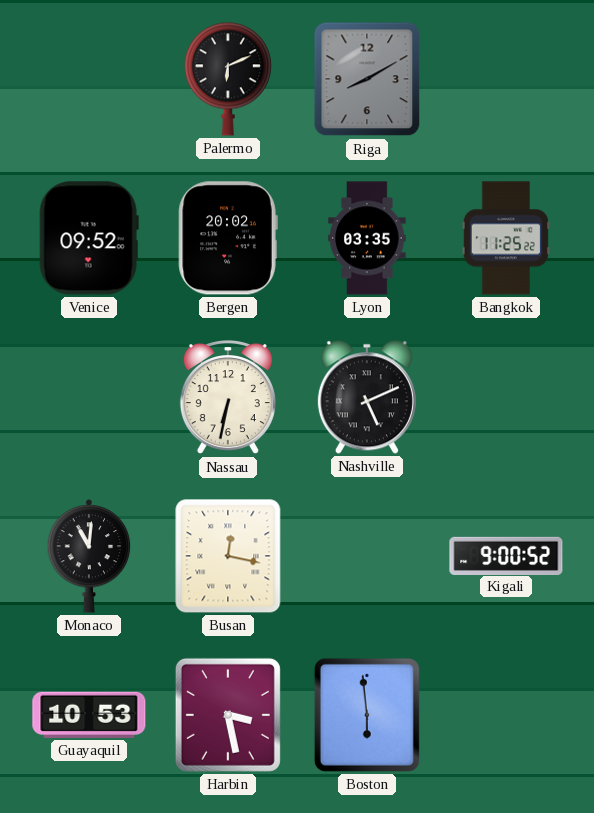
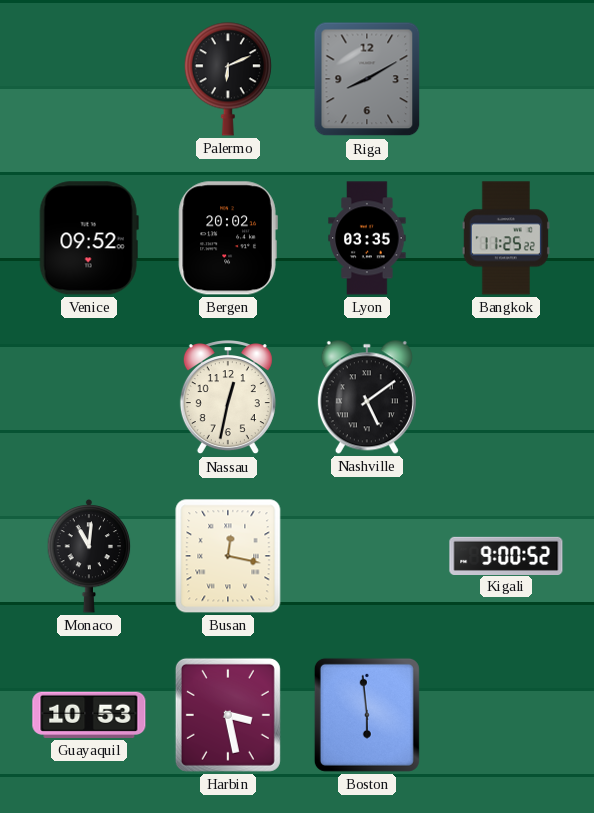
Nassau: 6:32 -> 12:32 (228, 398)
Nashville: 5:11 -> 5:09 (367, 397)
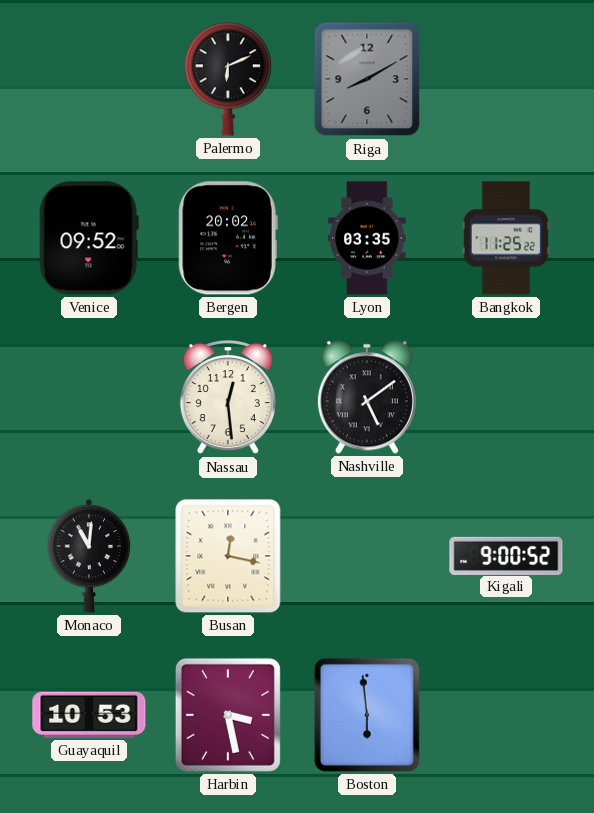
Nassau: 12:32 -> 12:29 (228, 398)
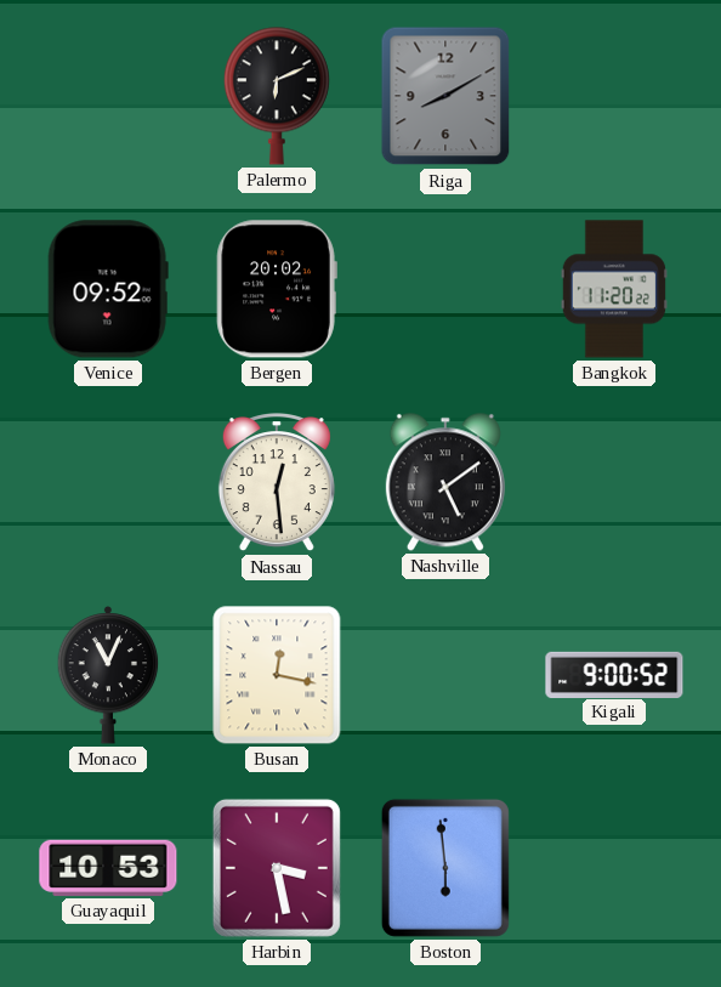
Lyon: 03:35 -> none (367, 238)
Bangkok: 11:25 -> 11:20 (614, 289)
Monaco: 11:01 -> 11:04 (108, 676)
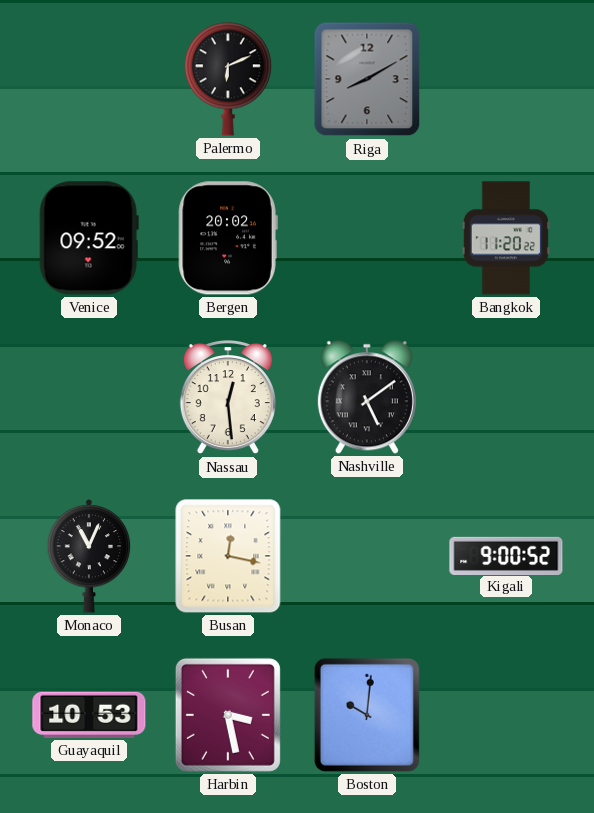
Boston: 5:59 -> 10:01 (367, 715)
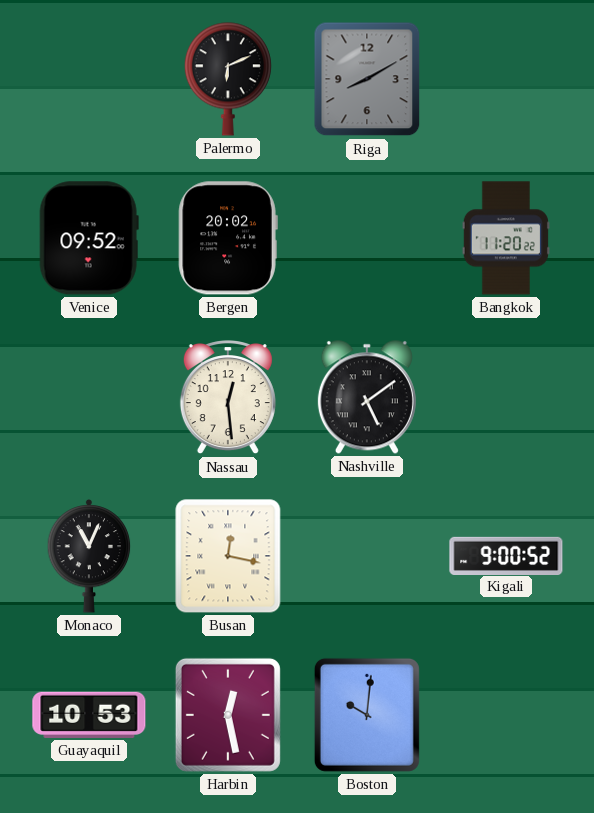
Harbin: 3:28 -> 12:28 (228, 715)
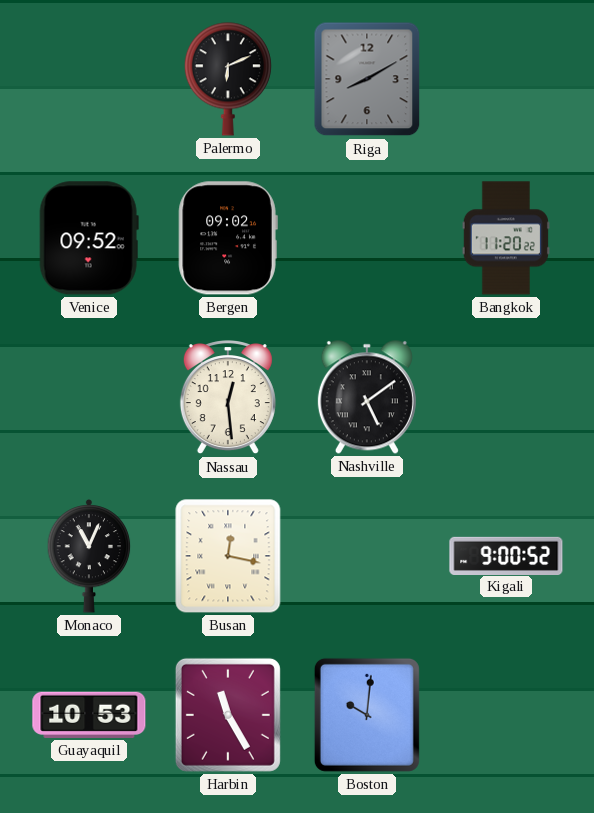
Bergen: 20:02 -> 09:02 (228, 238)
Harbin: 12:28 -> 11:25 (228, 715)
